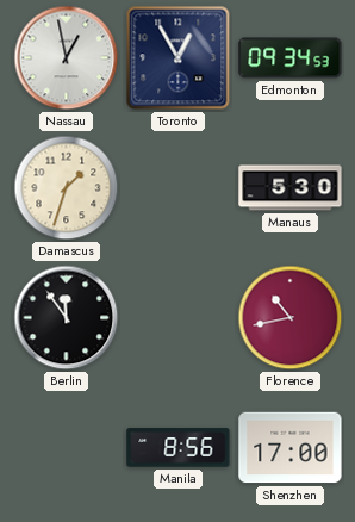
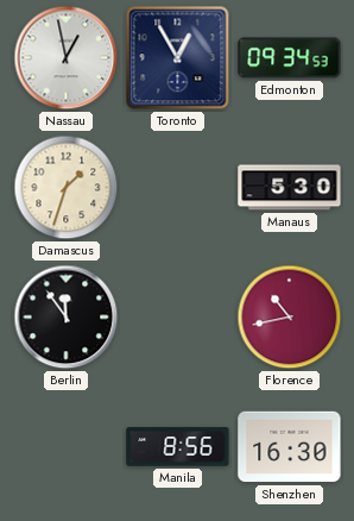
Shenzhen: 17:00 -> 16:30 (290, 447)
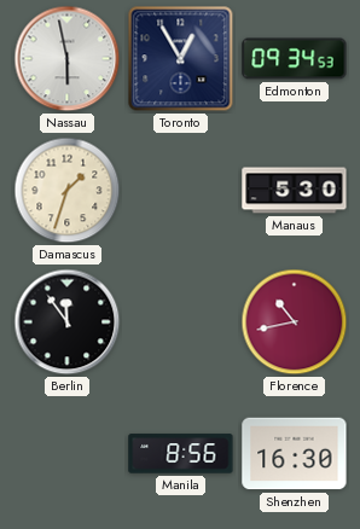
Nassau: 12:58 -> 5:58 (68, 59)
